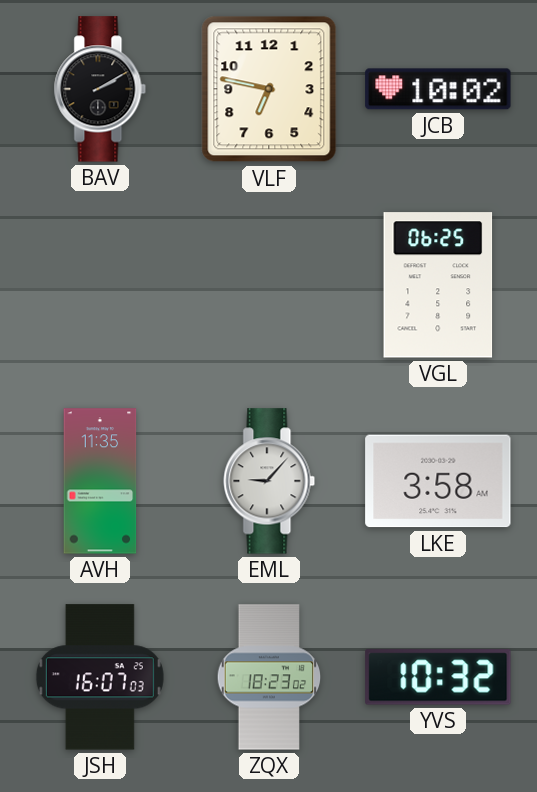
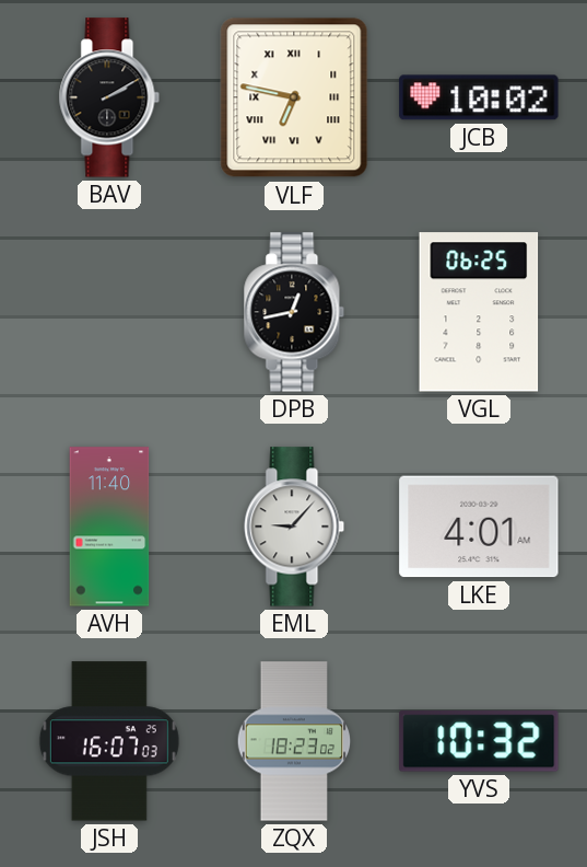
VLF numerals: Arabic -> Roman (294, 97)
DPB: none -> 12:43 (294, 312)
AVH: 11:35 -> 11:40 (109, 527)
LKE: 3:58 -> 4:01 (479, 527)
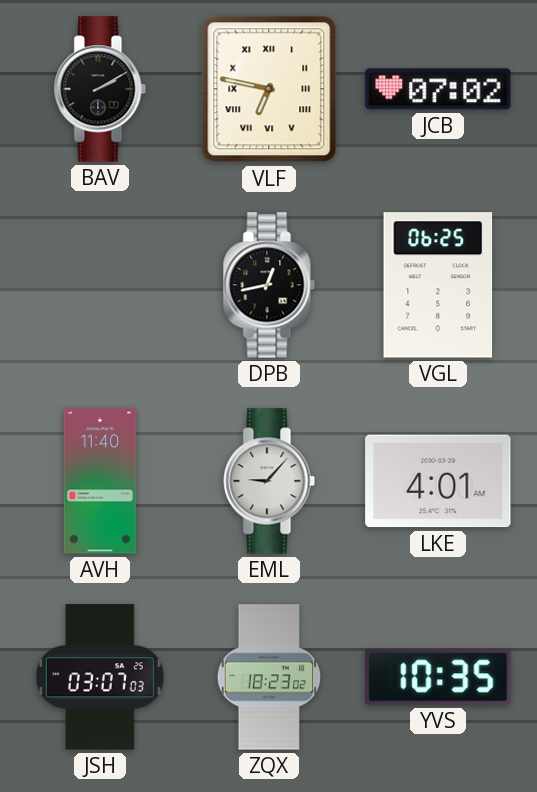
JCB: 10:02 -> 07:02 (438, 89)
JSH: 16:07 -> 03:07 (100, 677)
YVS: 10:32 -> 10:35 (438, 677)
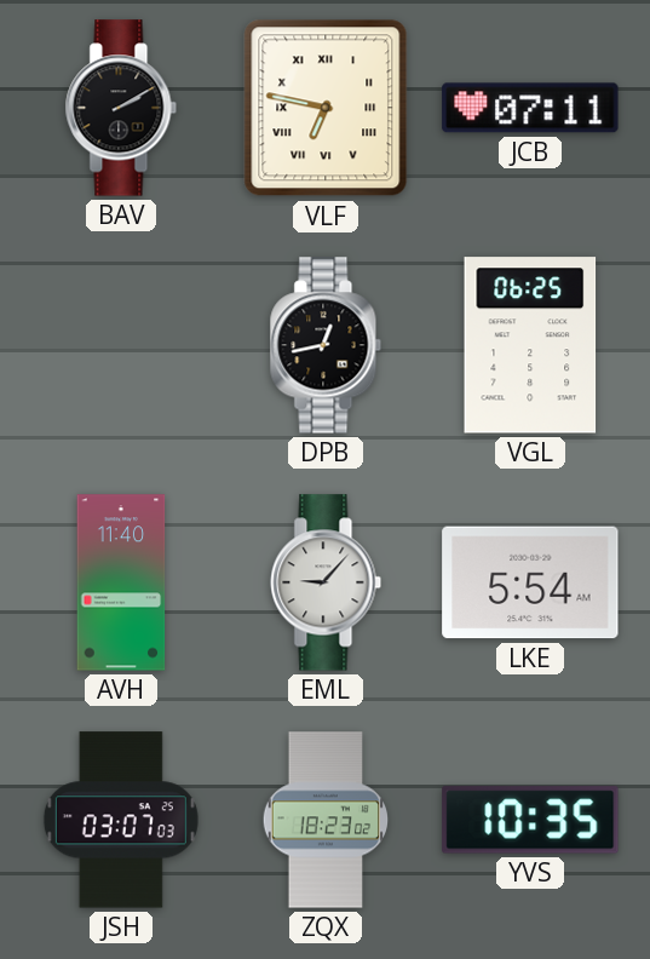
JCB: 07:02 -> 07:11 (530, 108)
LKE: 4:01 -> 5:54 (530, 582)
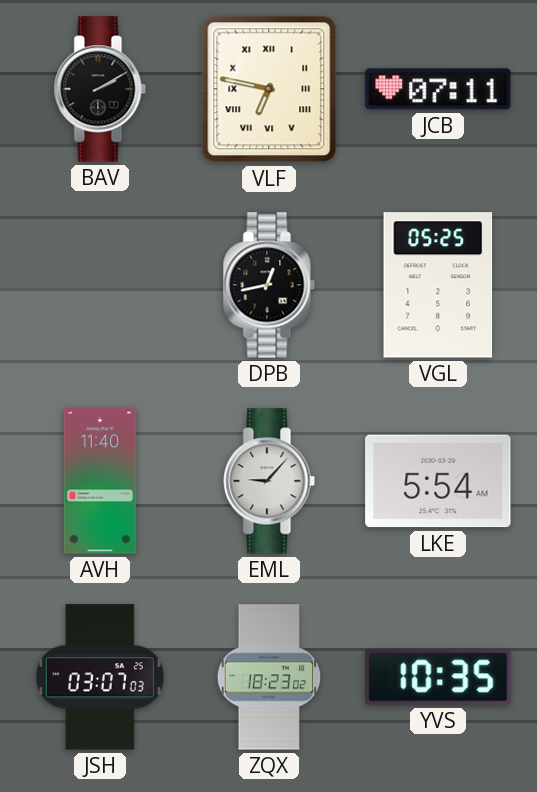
VGL: 06:25 -> 05:25 (438, 285)
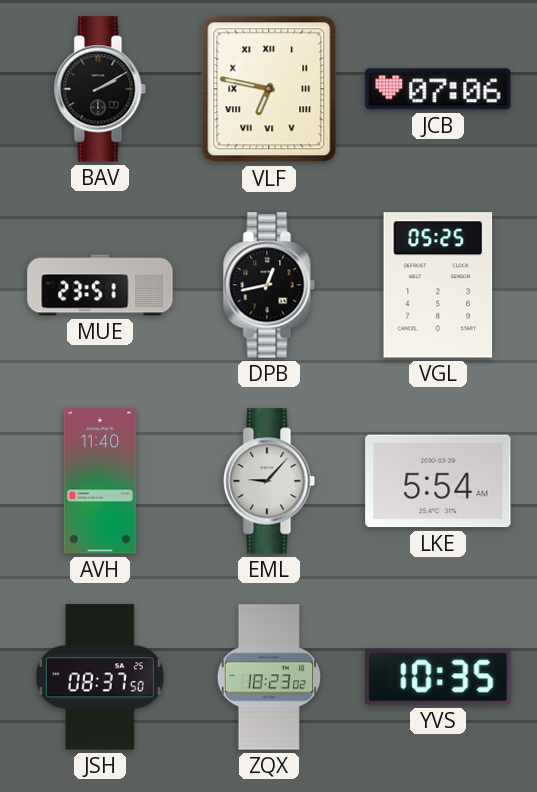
JCB: 07:11 -> 07:06 (438, 89)
MUE: none -> 23:51 (100, 285)
JSH: 03:07 -> 08:37 (100, 677)
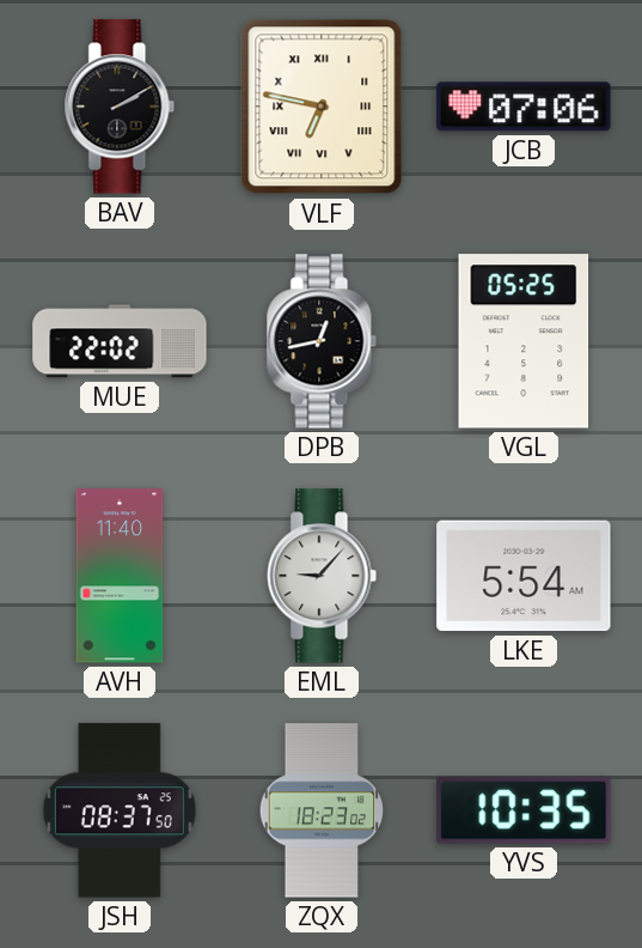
MUE: 23:51 -> 22:02 (120, 341)
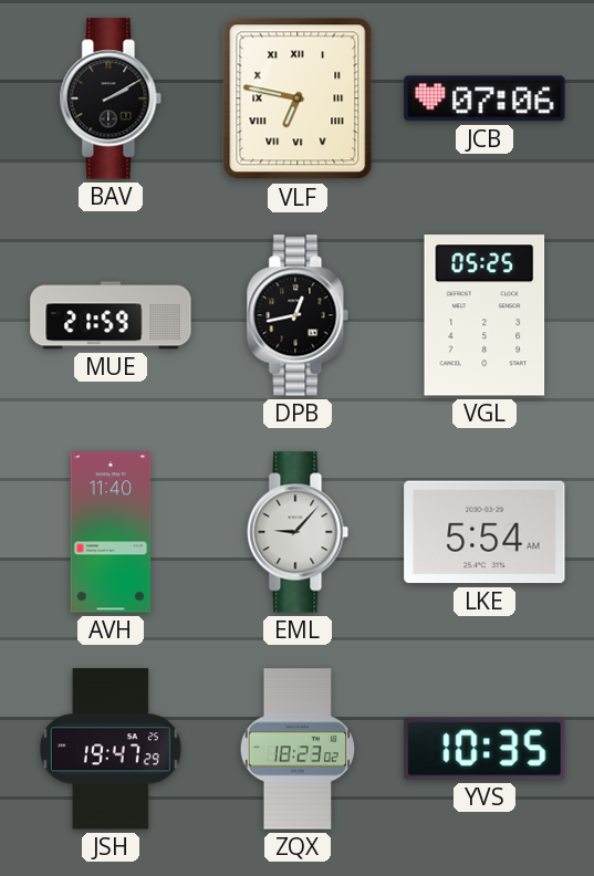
MUE: 22:02 -> 21:59 (111, 315)
JSH: 08:37 -> 19:47 (111, 749)
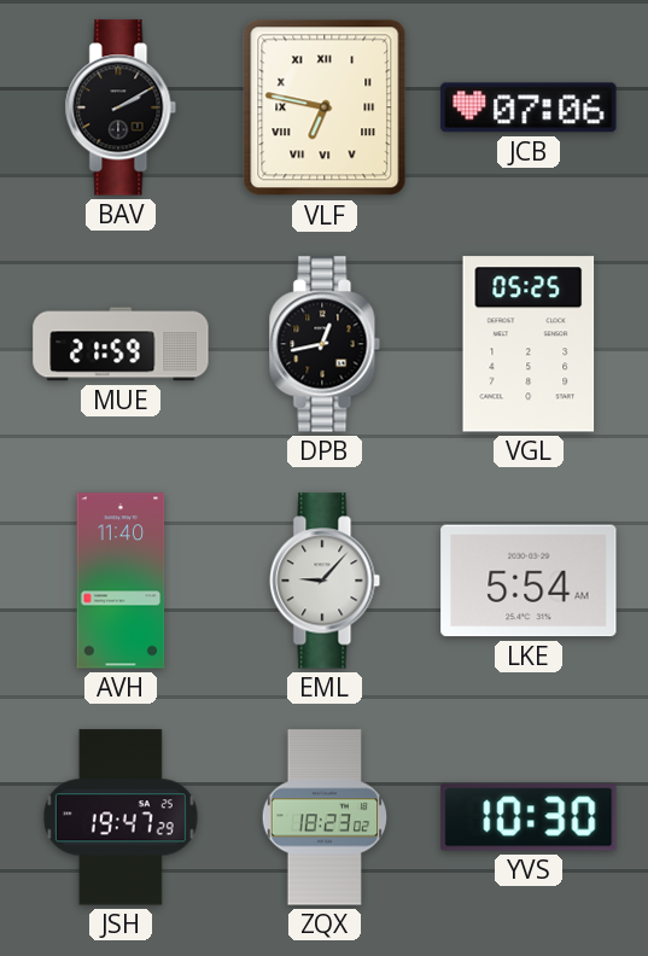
YVS: 10:35 -> 10:30 (529, 817)
